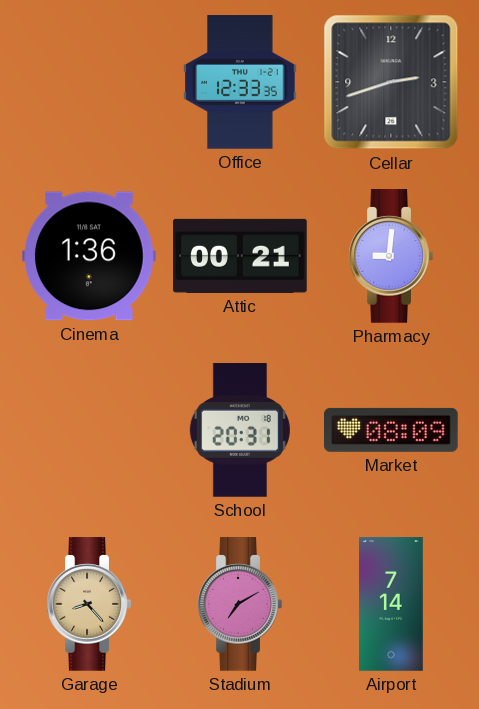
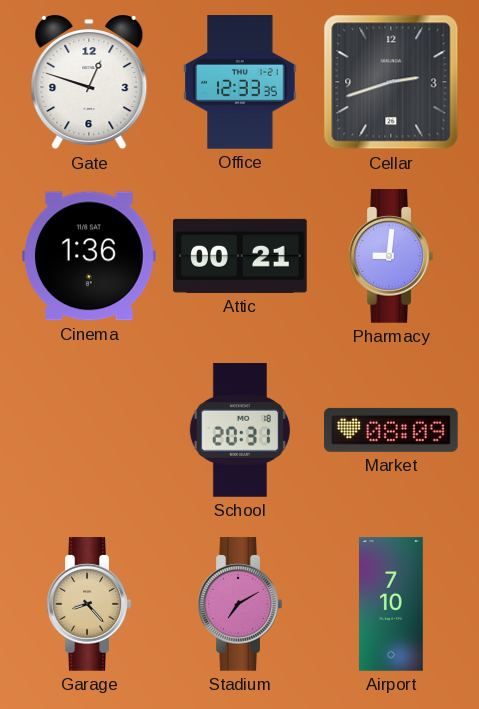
Gate: none -> 12:48 (89, 83)
Airport: 7:14 -> 7:10 (392, 604)
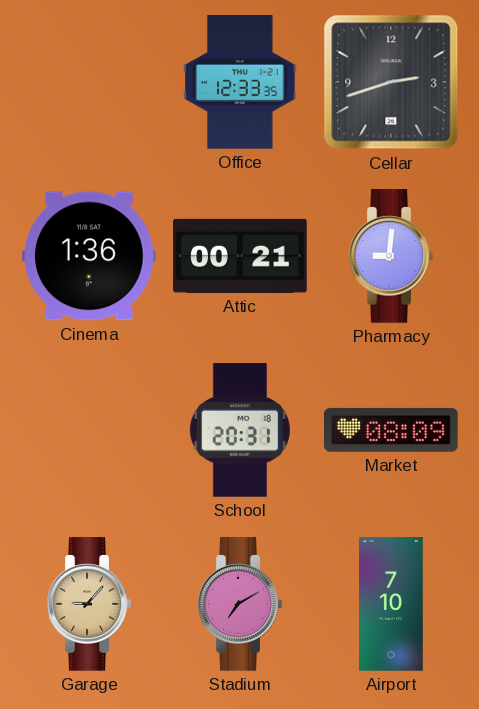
Gate: 12:48 -> none (89, 83)
Garage: 8:23 -> 9:07 (89, 604)
